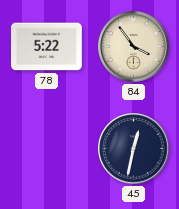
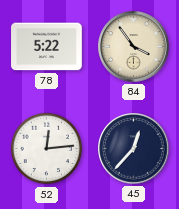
52: none -> 12:14 (47, 149)
45: 12:32 -> 12:37 (134, 149)
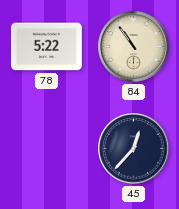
84: 3:54 -> 10:54 (134, 47)
52: 12:14 -> none (47, 149)
